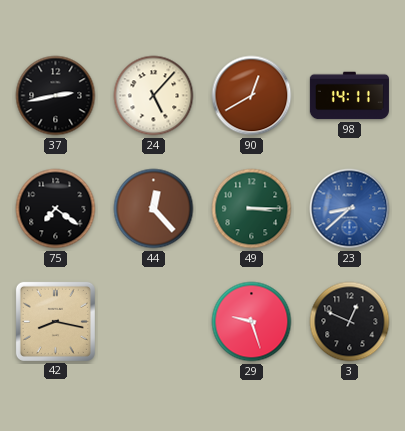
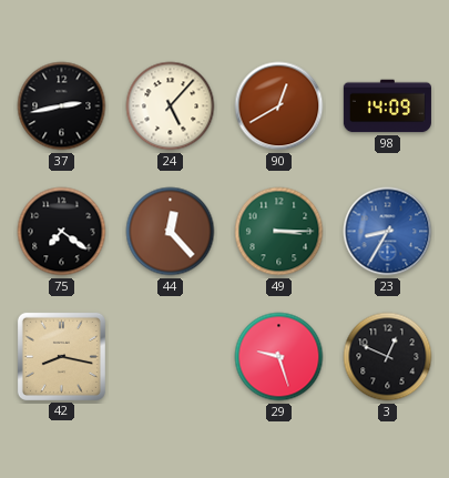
98: 14:11 -> 14:09 (387, 106)
23: 8:38 -> 8:35 (388, 232)
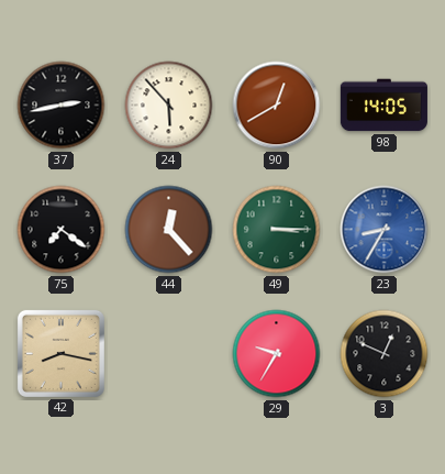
24: 5:07 -> 5:53 (169, 106)
98: 14:09 -> 14:05 (383, 106)
29: 9:27 -> 9:35 (277, 354)
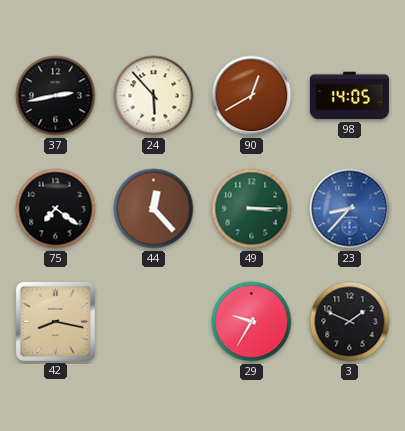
23: 8:35 -> 8:37 (350, 209)
3: 12:49 -> 1:49 (350, 322)
